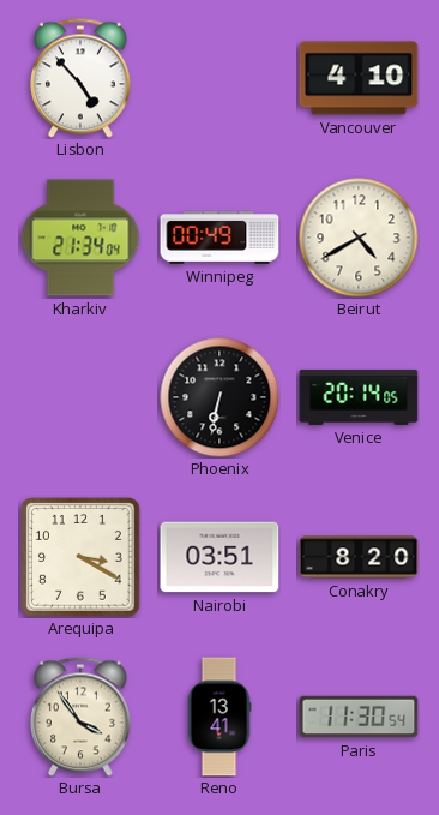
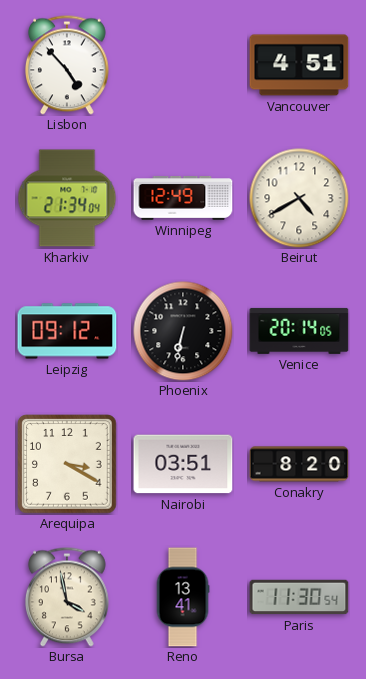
Vancouver: 4:10 -> 4:51 (299, 65)
Winnipeg: 00:49 -> 12:49 (183, 198)
Leipzig: none -> 09:12 (67, 331)
Bursa: 3:54 -> 3:58 (67, 597)
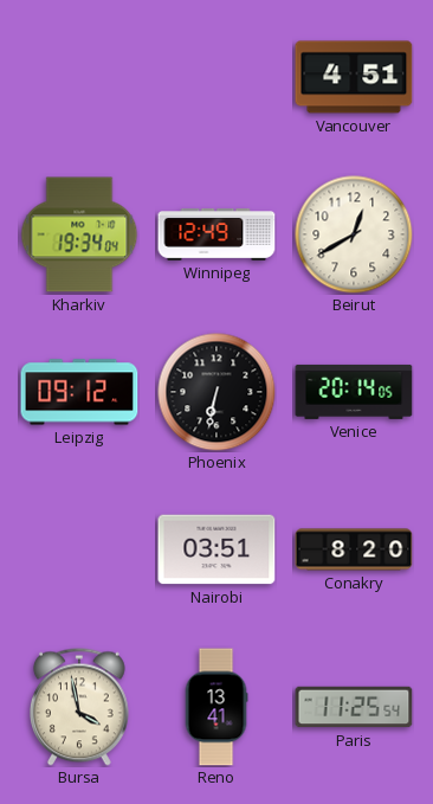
Lisbon: 4:53 -> none (67, 65)
Kharkiv: 21:34 -> 19:34 (79, 234)
Beirut: 4:40 -> 12:40 (354, 234)
Arequipa: 3:20 -> none (67, 464)
Paris: 11:30 -> 11:25 (354, 707)
